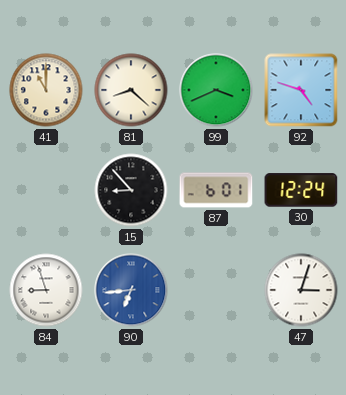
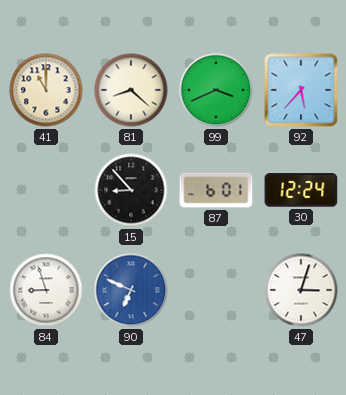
92: 4:48 -> 5:37 (301, 90)
90: 6:44 -> 6:49 (131, 290)
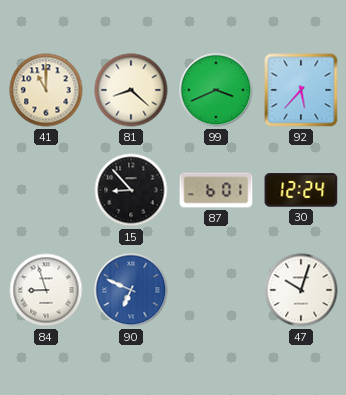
47: 3:03 -> 10:03 (301, 290)
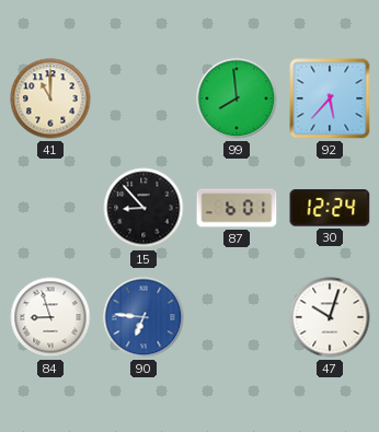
81: 8:22 -> none (131, 90)
99: 3:41 -> 7:59 (237, 98)
90: 6:49 -> 6:46 (143, 317)
